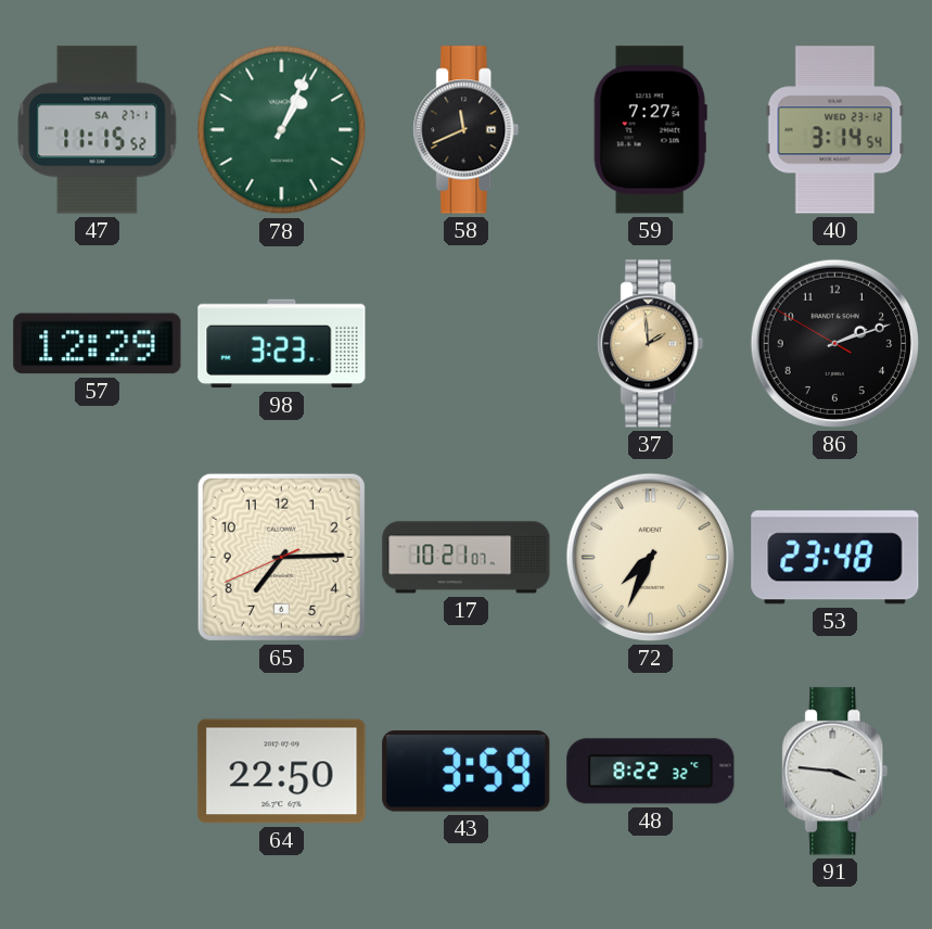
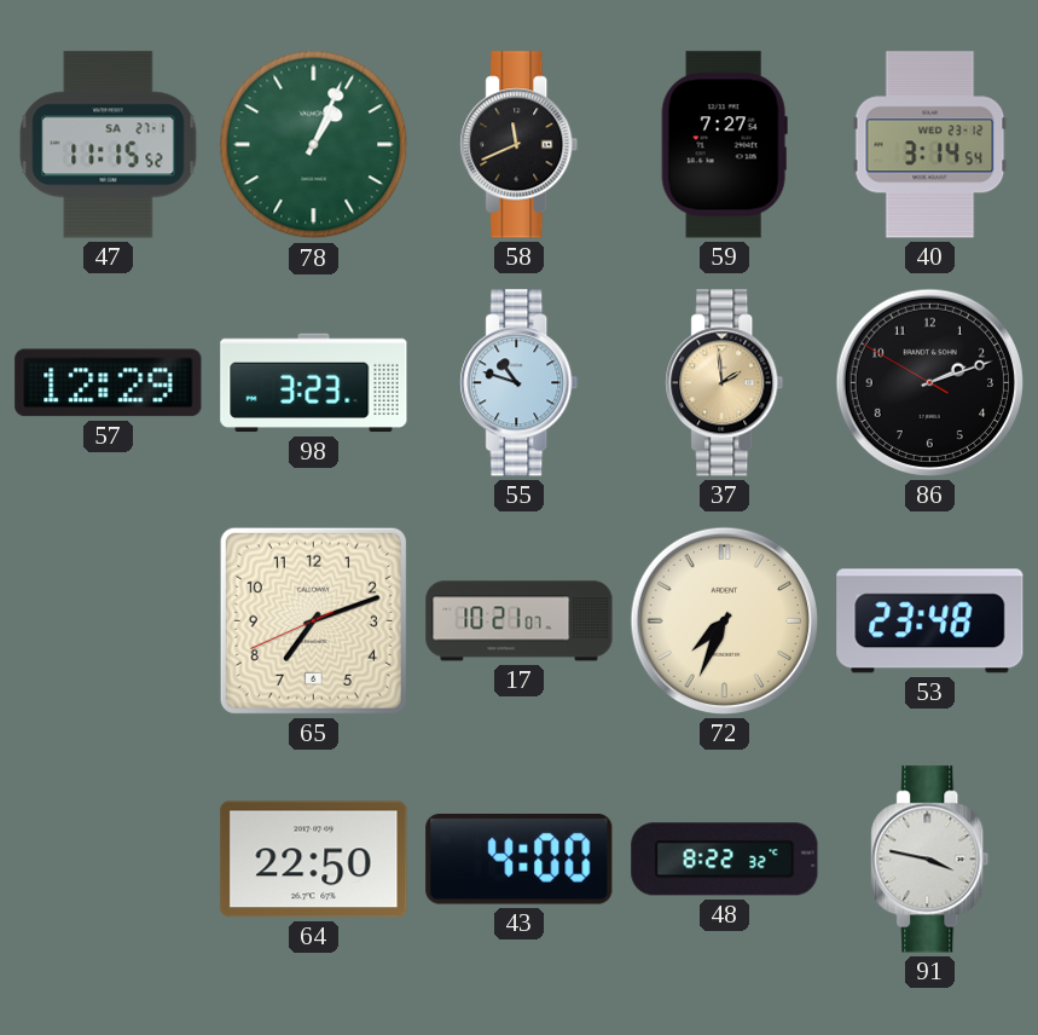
55: none -> 10:48 (520, 383)
65: 7:14 -> 7:11 (313, 620)
43: 3:59 -> 4:00 (520, 860)
91: 3:46 -> 3:47 (930, 860)
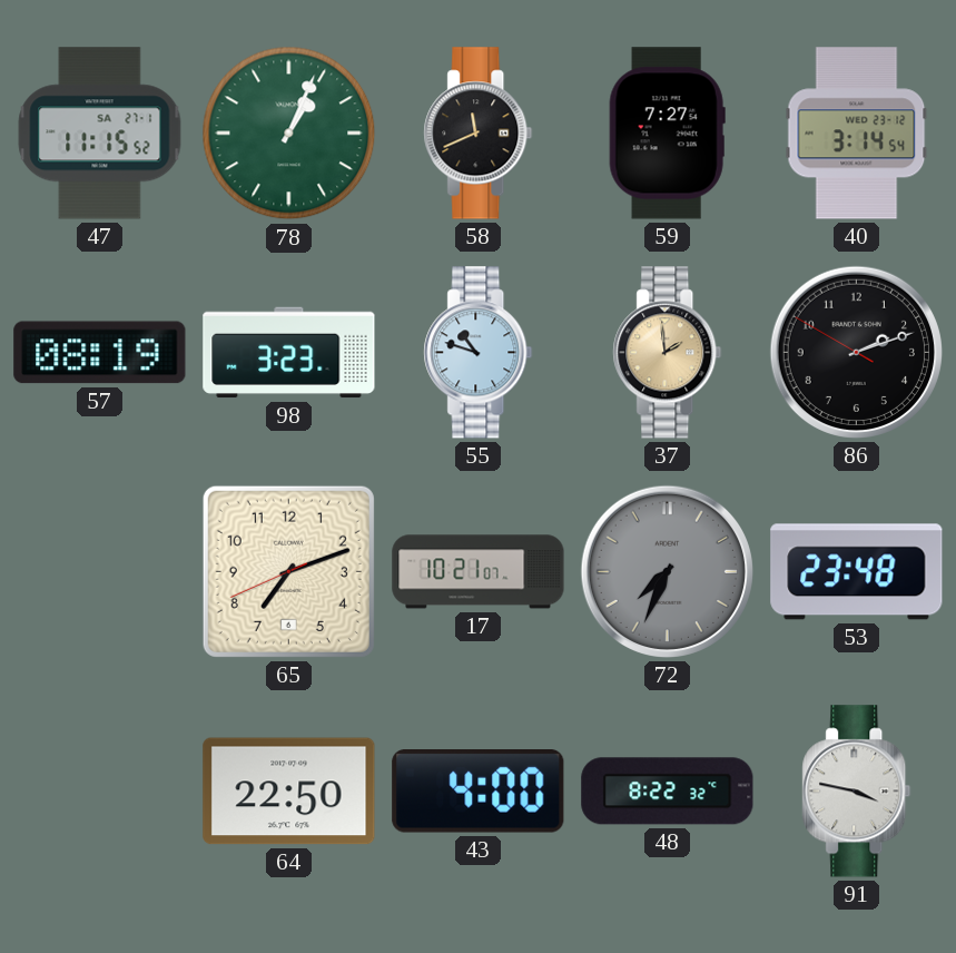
57: 12:29 -> 08:19 (100, 353)
72 dial: cream -> grey (667, 571)
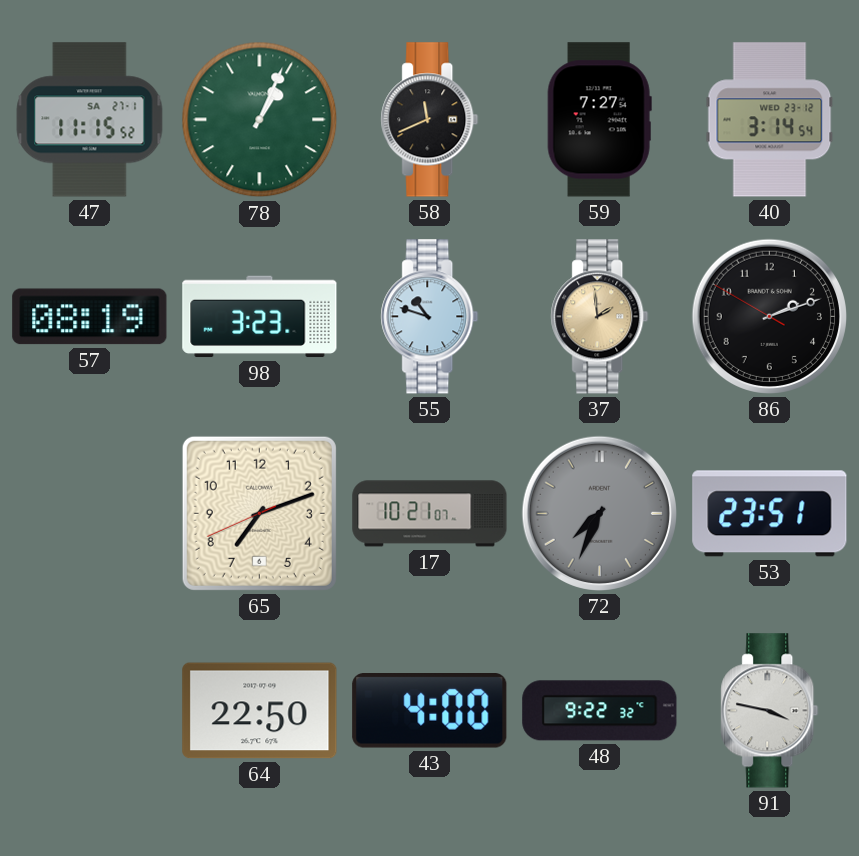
53: 23:48 -> 23:51 (770, 514)
48: 8:22 -> 9:22 (600, 711)
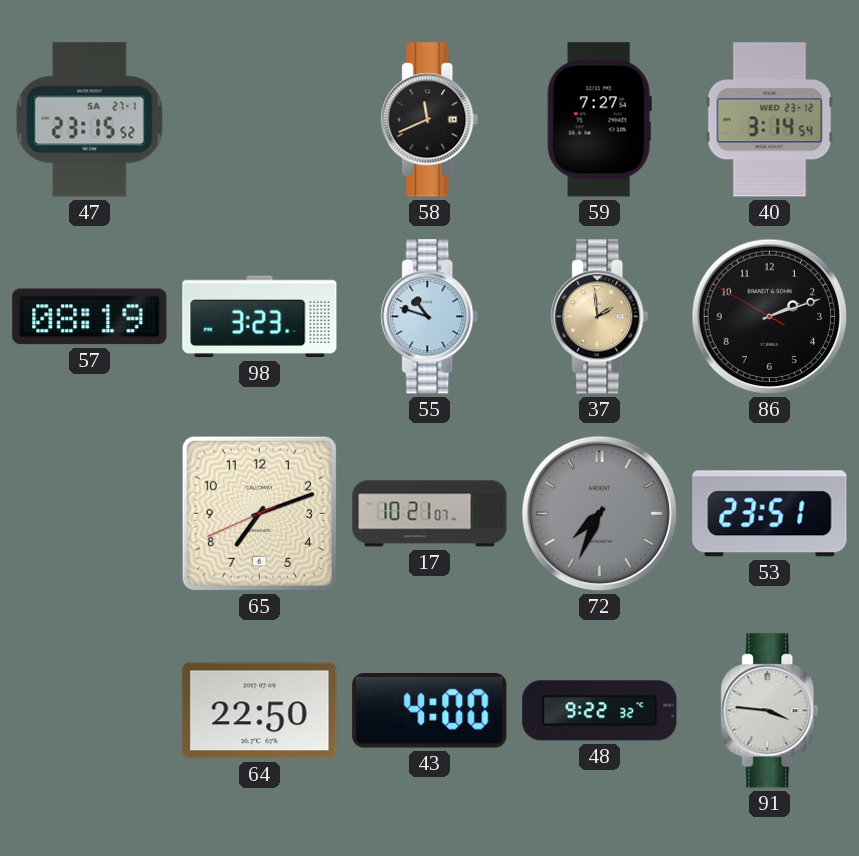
47: 11:15 -> 23:15 (90, 120)
78: 1:04 -> none (260, 120)
91: 3:47 -> 3:46 (770, 711)
